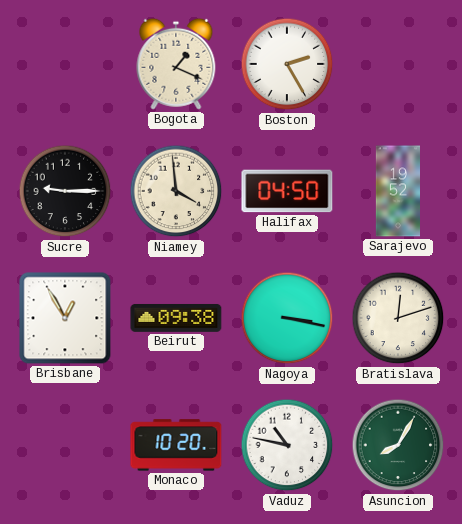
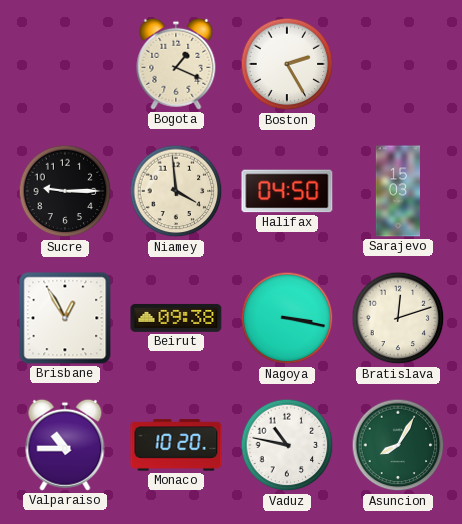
Sarajevo: 19:52 -> 15:03 (397, 191)
Valparaiso: none -> 10:45 (65, 445)
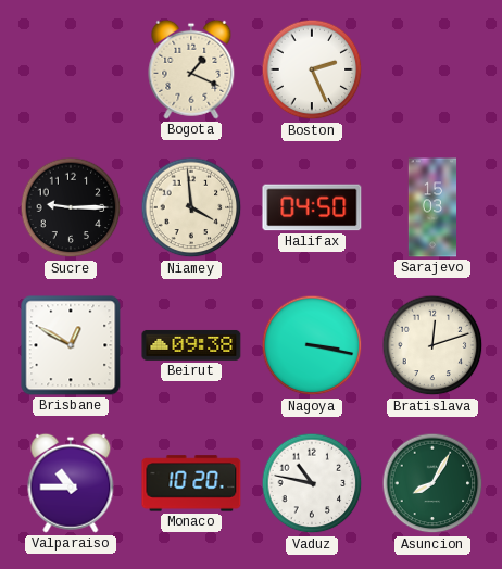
Boston: 2:25 -> 2:26 (312, 69)
Brisbane: 12:55 -> 12:50 (71, 345)
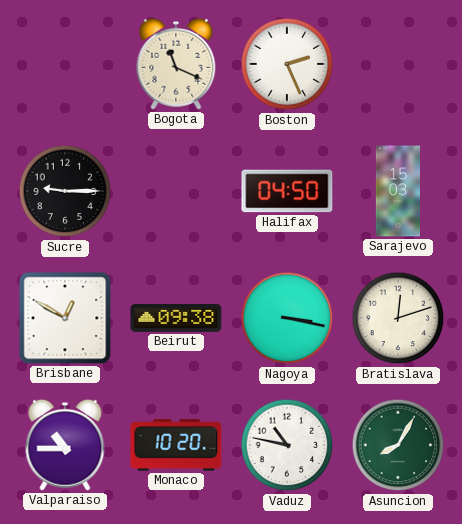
Bogota: 1:19 -> 11:19 (176, 64)
Niamey: 3:59 -> none (191, 207)
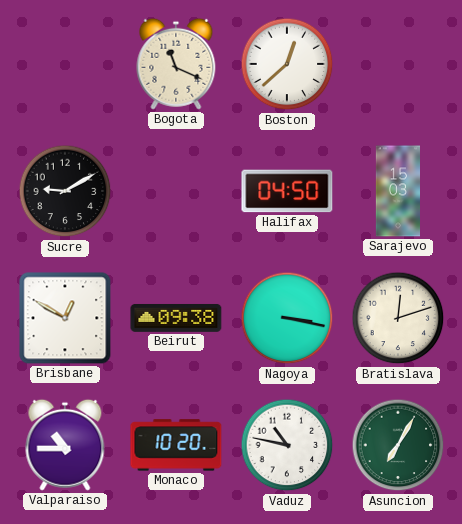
Boston: 2:26 -> 12:38 (287, 64)
Sucre: 9:15 -> 9:10 (65, 191)
Asuncion: 8:05 -> 7:05 (398, 445)
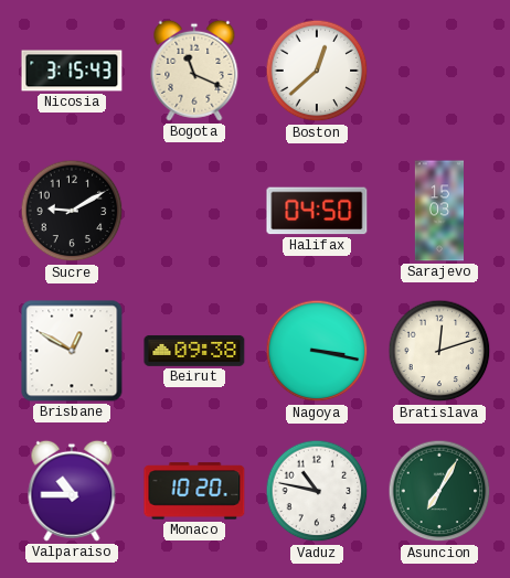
Nicosia: none -> 3:15 (72, 71)
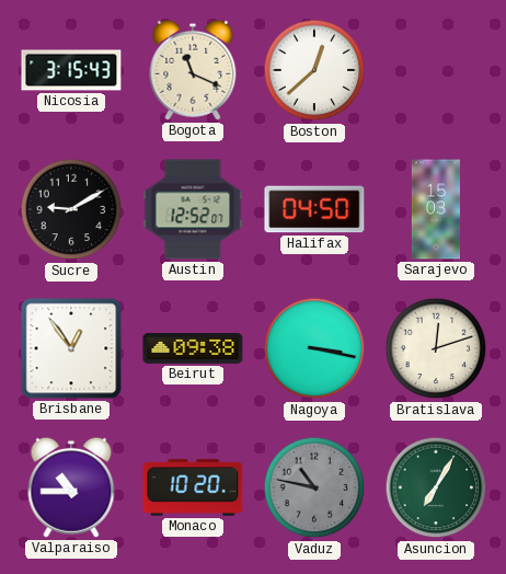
Austin: none -> 12:52 (193, 209)
Brisbane: 12:50 -> 12:54 (71, 348)
Vaduz dial: white -> grey (314, 487)
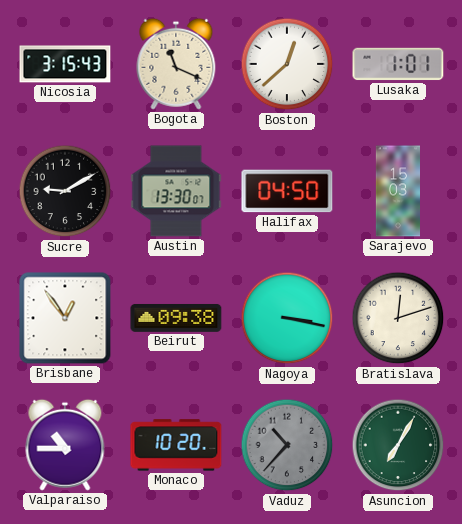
Lusaka: none -> 1:01 (398, 64)
Austin: 12:52 -> 13:30 (176, 191)
Vaduz: 10:47 -> 10:37 (287, 445)
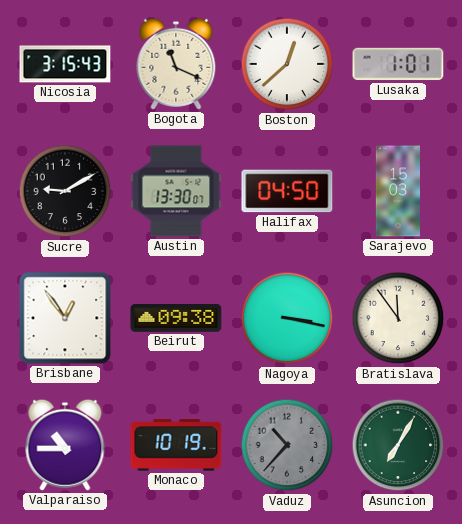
Bratislava: 12:12 -> 11:54 (398, 318)
Monaco: 10:20 -> 10:19 (176, 445)
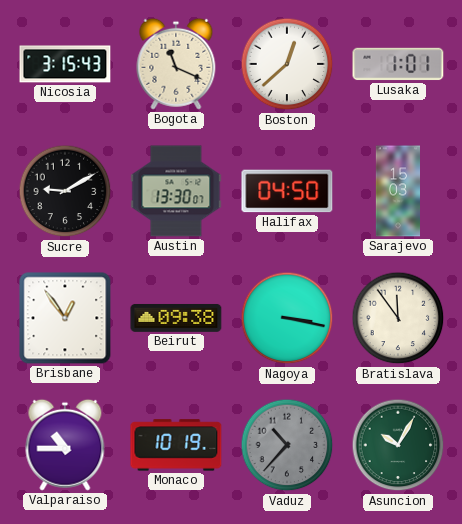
Asuncion: 7:05 -> 10:05 (398, 445)
